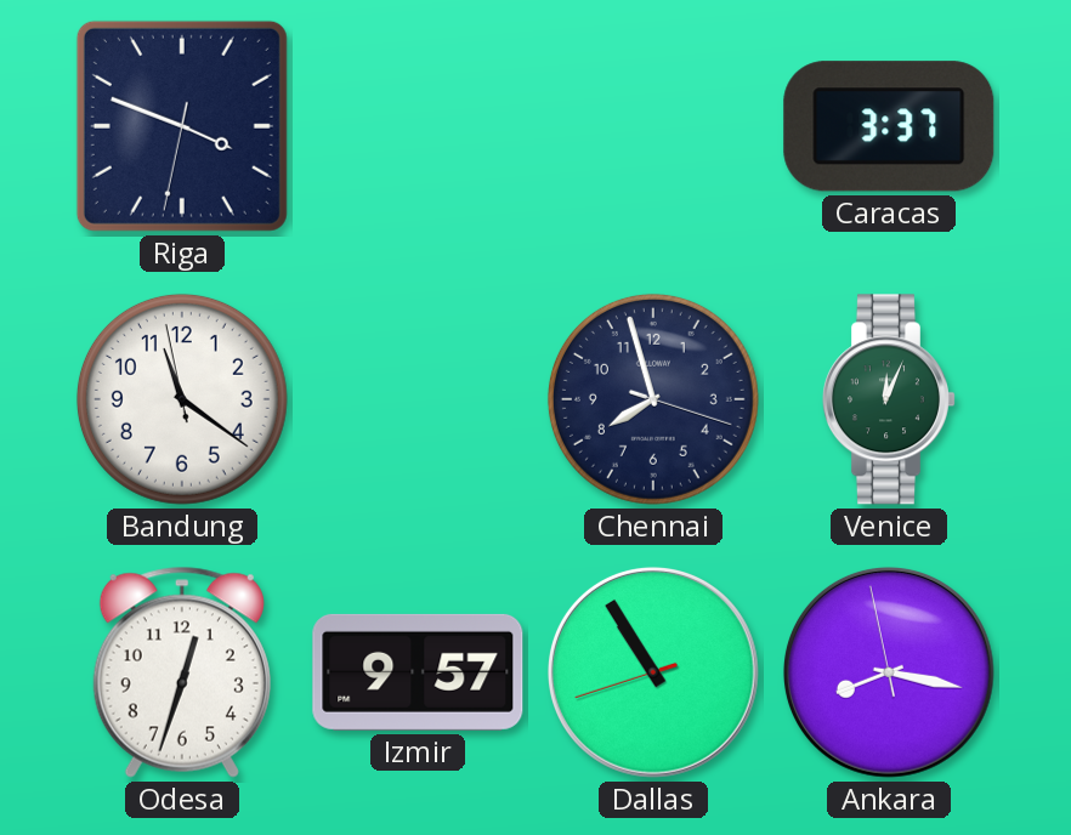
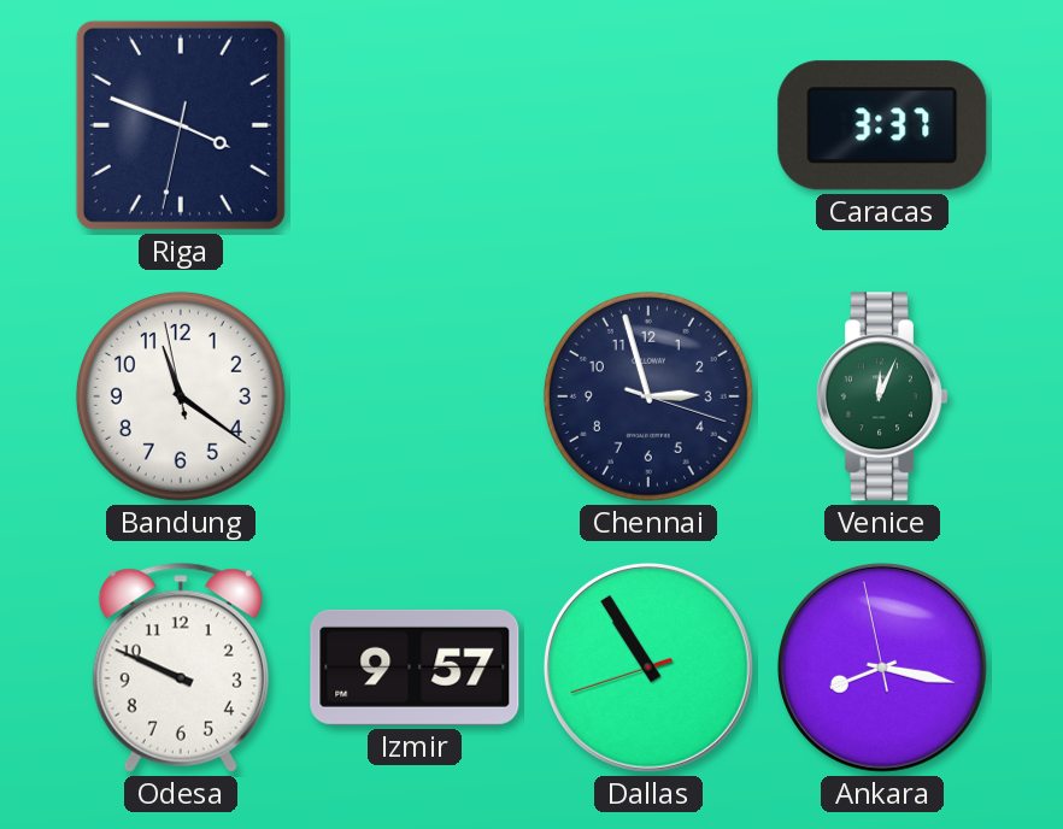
Chennai: 7:57 -> 2:57 (648, 396)
Odesa: 12:33 -> 9:49 (181, 668)
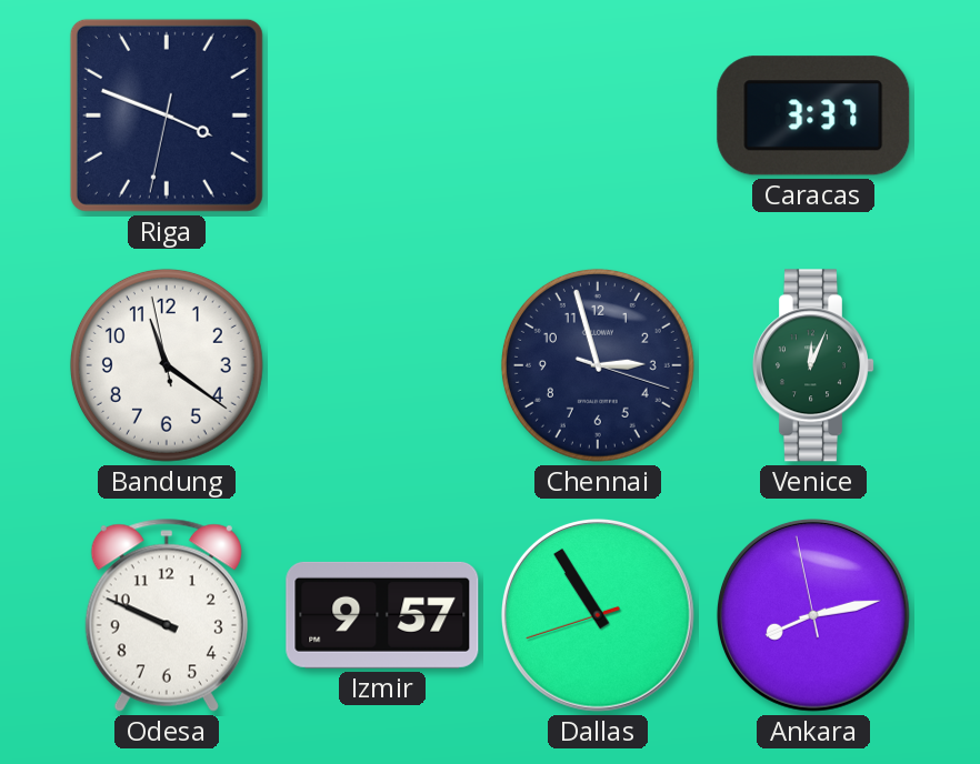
Ankara: 8:16 -> 8:12 (813, 615)
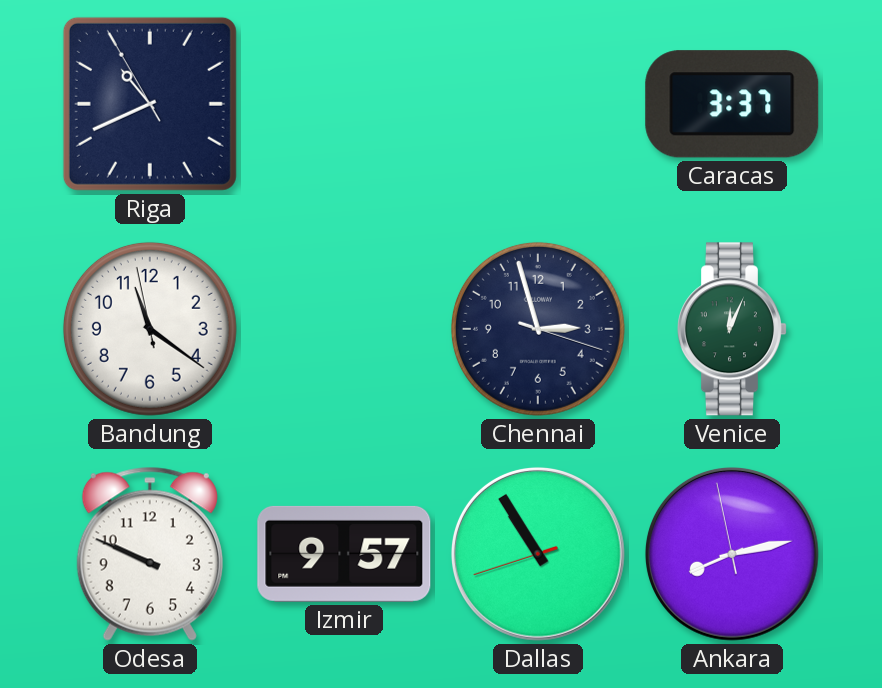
Riga: 3:48 -> 10:40 (150, 104)
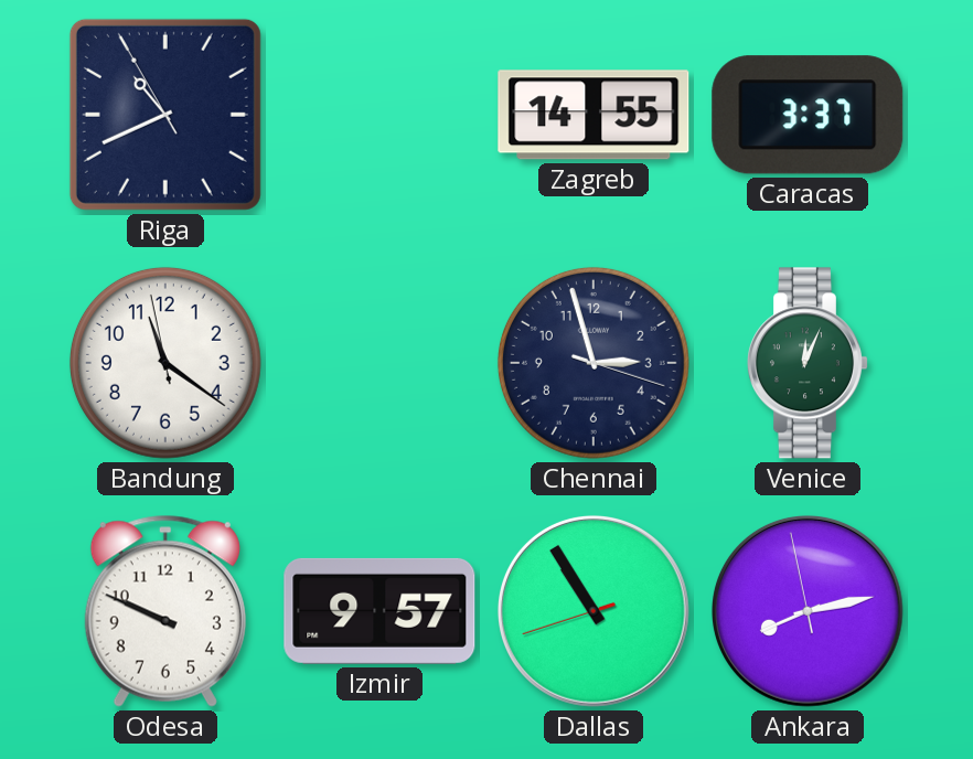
Zagreb: none -> 14:55 (594, 115)
